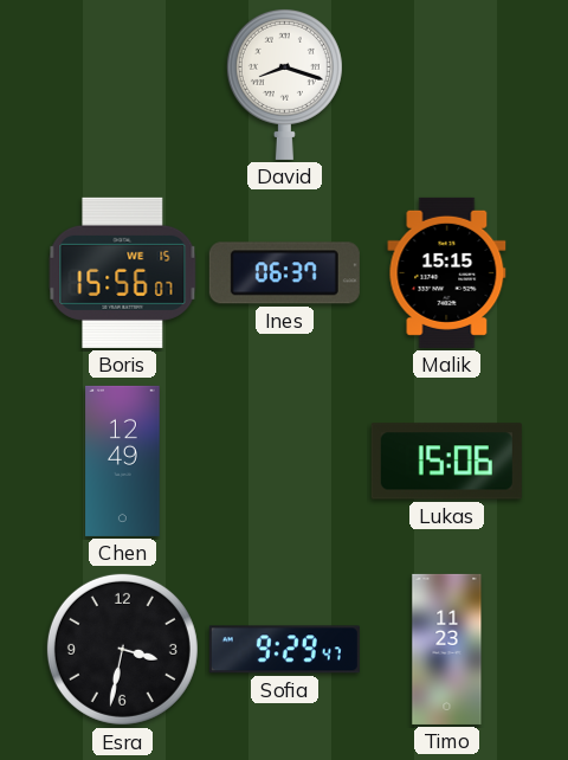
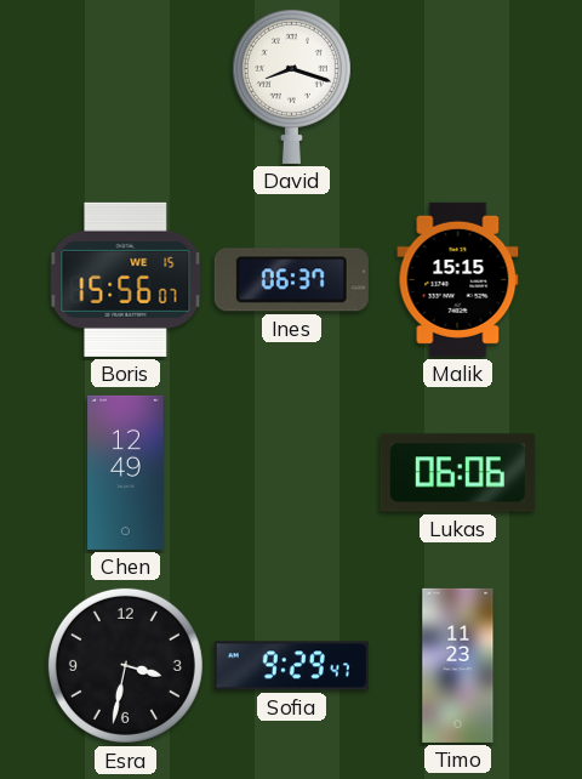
Lukas: 15:06 -> 06:06 (457, 473)
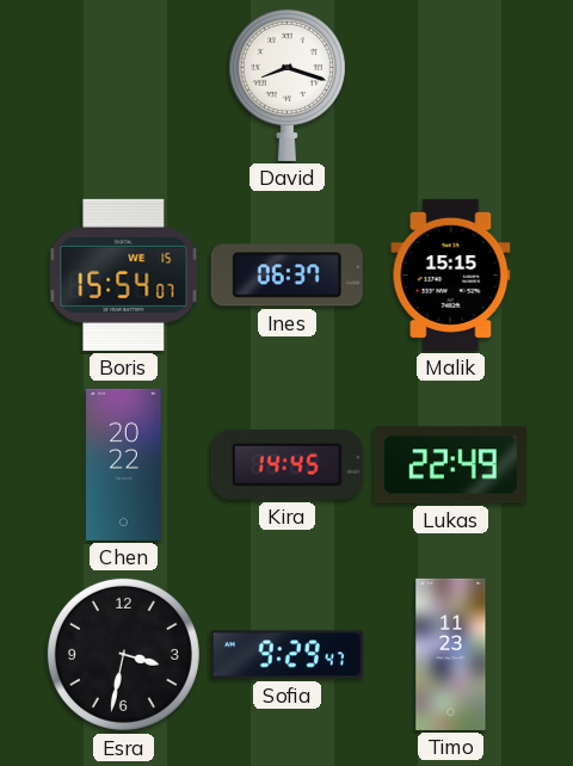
Boris: 15:56 -> 15:54 (124, 274)
Chen: 12:49 -> 20:22 (124, 464)
Kira: none -> 14:45 (286, 464)
Lukas: 06:06 -> 22:49 (450, 465)
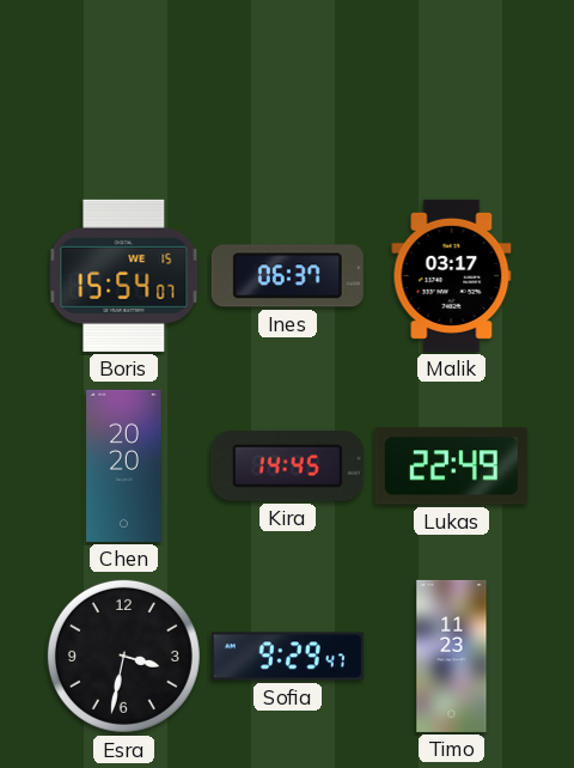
David: 8:18 -> none (286, 85)
Malik: 15:15 -> 03:17 (452, 275)
Chen: 20:22 -> 20:20 (124, 465)
